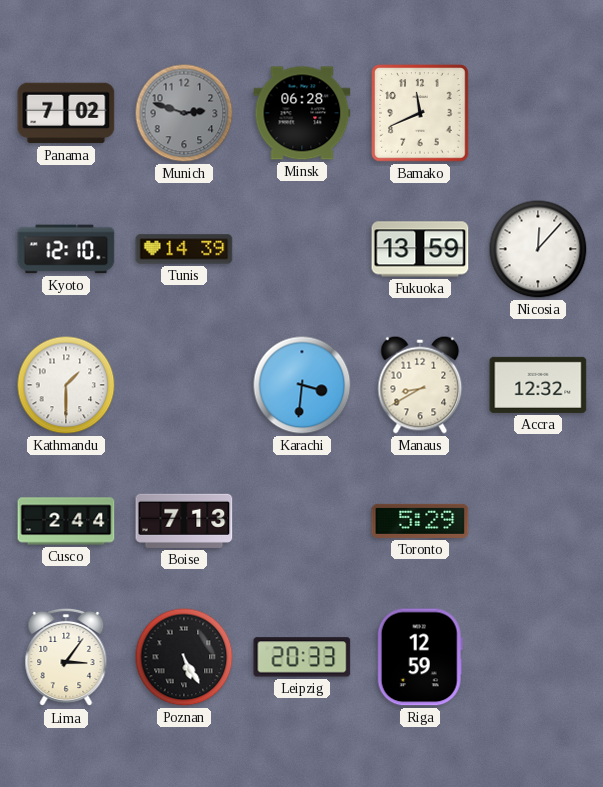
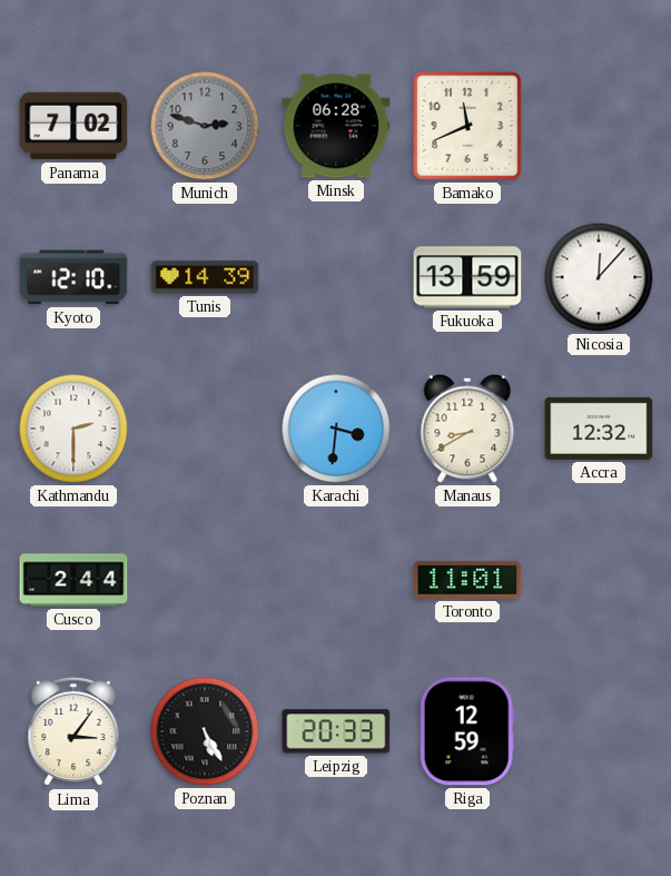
Kathmandu: 1:30 -> 2:30 (73, 429)
Boise: 7:13 -> none (184, 521)
Toronto: 5:29 -> 11:01 (467, 580)
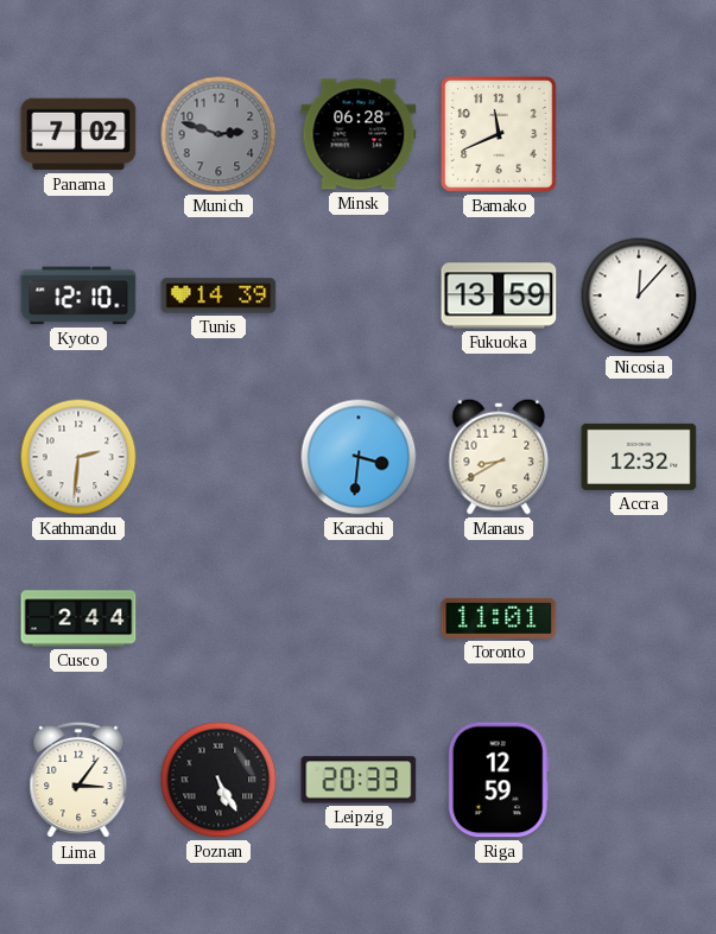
Kathmandu: 2:30 -> 2:31 (78, 457)
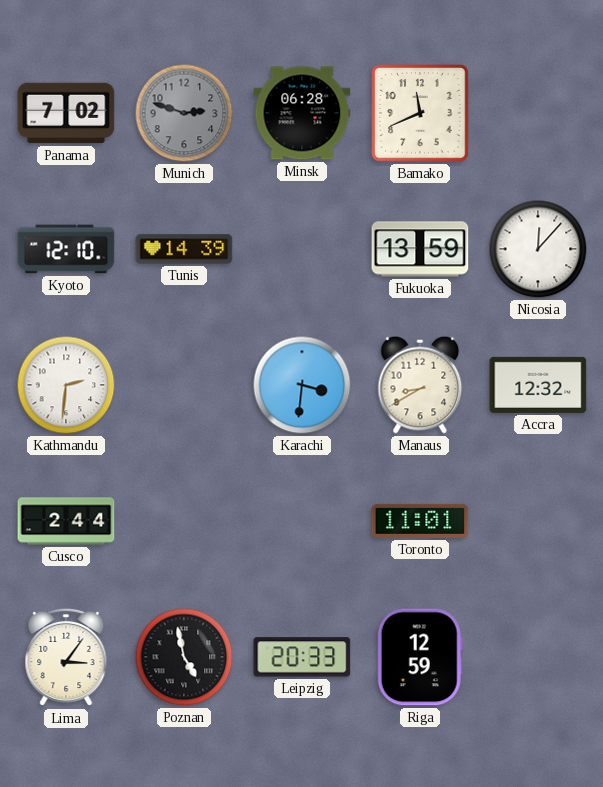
Poznan: 5:25 -> 4:58 (184, 657)
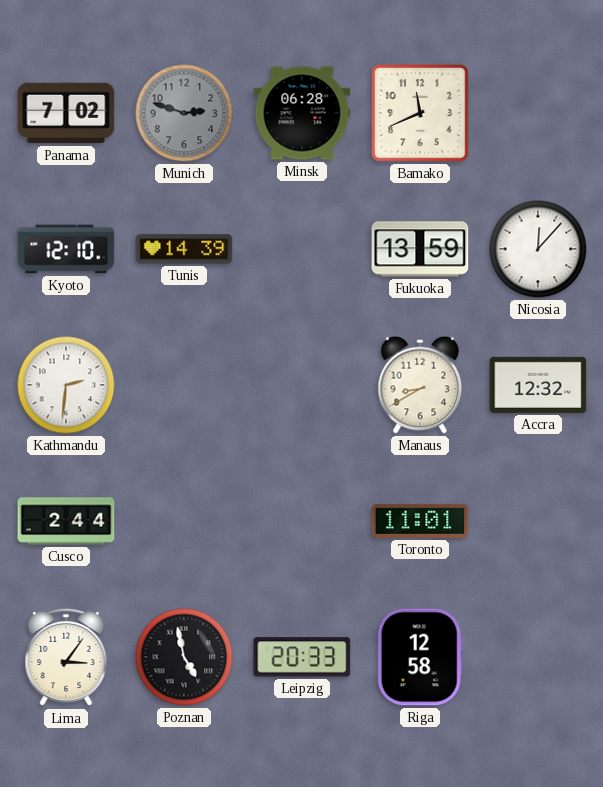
Karachi: 3:31 -> none (302, 385)
Riga: 12:59 -> 12:58 (420, 657)
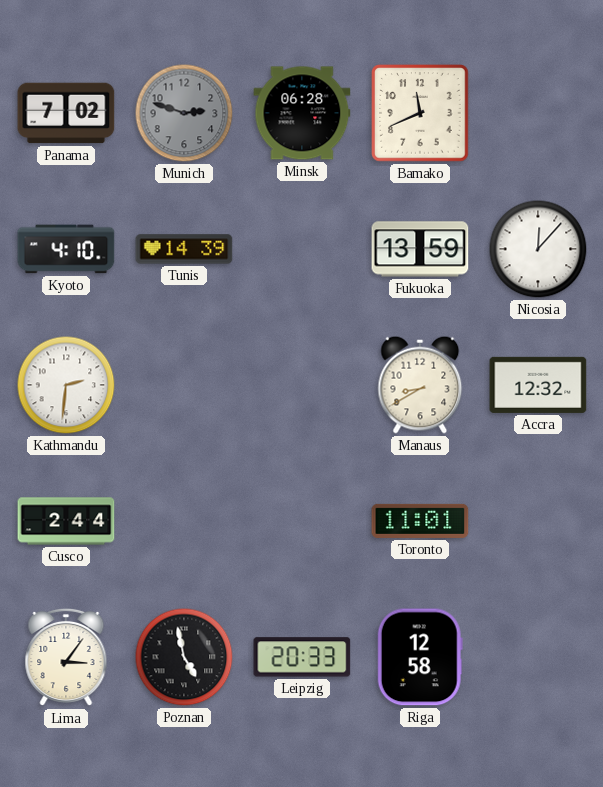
Kyoto: 12:10 -> 4:10 (66, 249)
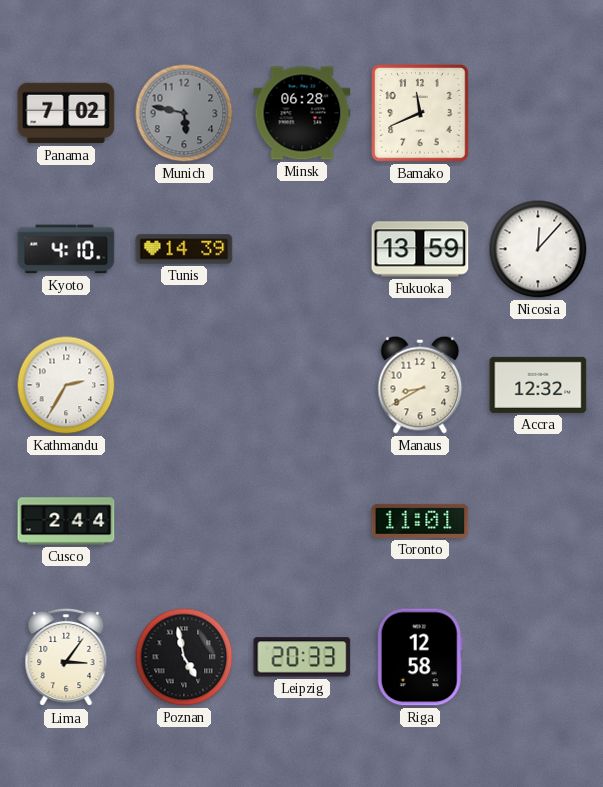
Munich: 2:48 -> 5:47 (184, 113)
Kathmandu: 2:31 -> 2:35 (66, 385)
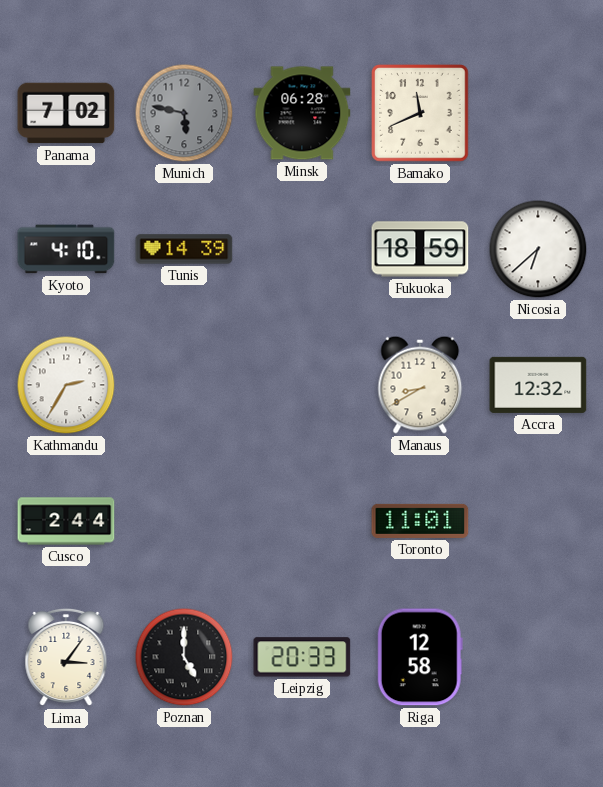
Fukuoka: 13:59 -> 18:59 (420, 249)
Nicosia: 12:07 -> 6:38 (538, 249)
Poznan: 4:58 -> 5:00 (184, 657)
